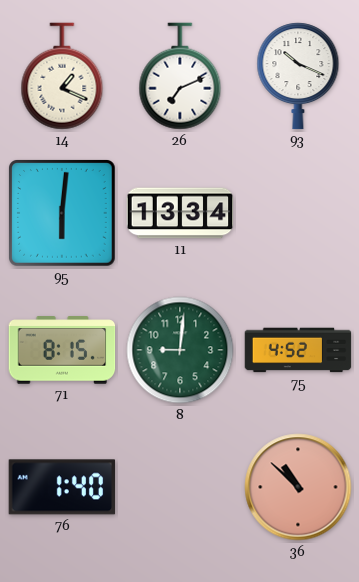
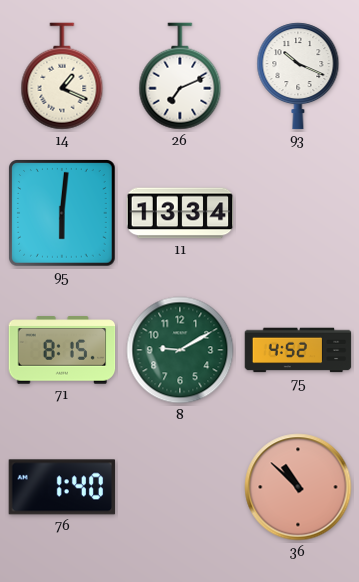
8: 9:01 -> 9:10 (180, 350)
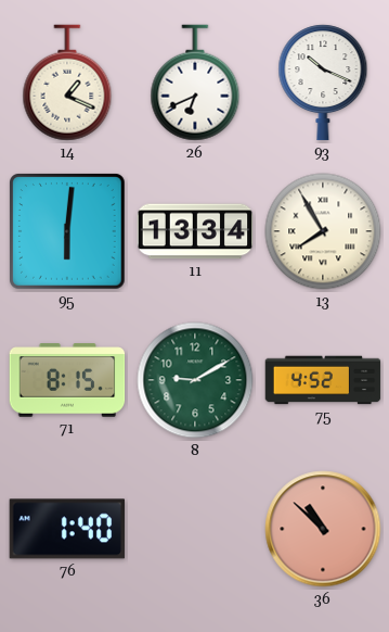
26: 7:11 -> 6:41 (195, 83)
13: none -> 7:55 (323, 231)
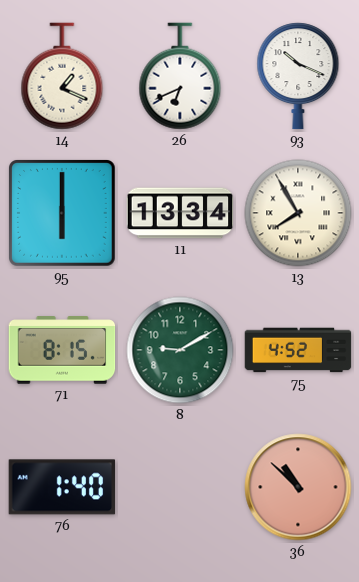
95: 6:01 -> 6:00 (63, 214)
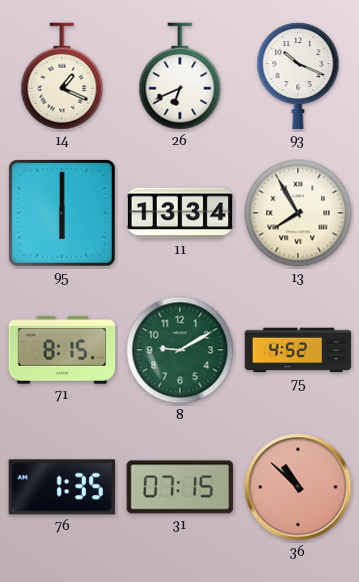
76: 1:40 -> 1:35 (62, 487)
31: none -> 07:15 (180, 487)
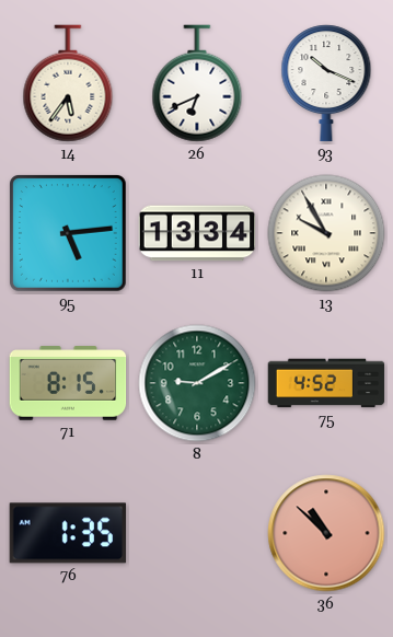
14: 1:19 -> 5:36 (68, 83)
95: 6:00 -> 5:14 (69, 234)
13: 7:55 -> 9:55 (326, 233)
31: 07:15 -> none (180, 487)
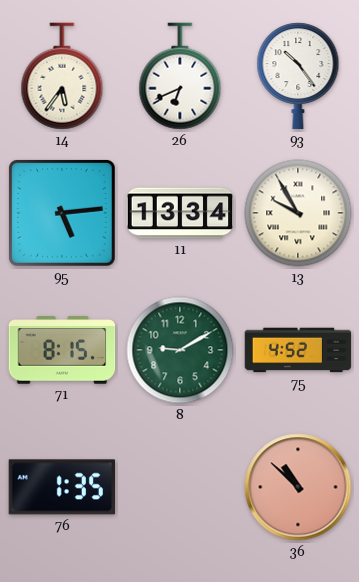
93: 10:19 -> 10:24 (298, 76)
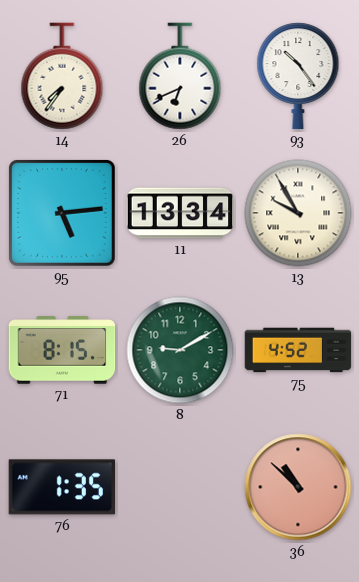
14: 5:36 -> 7:36 (62, 76)
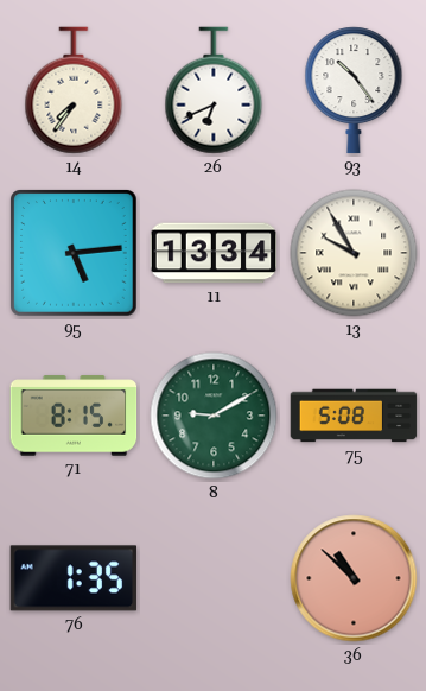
75: 4:52 -> 5:08 (354, 416)
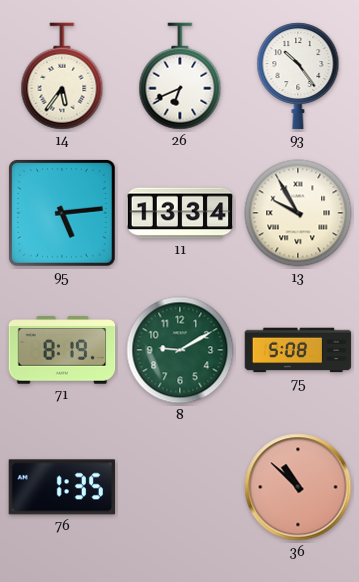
14: 7:36 -> 5:36 (62, 76)
71: 8:15 -> 8:19 (62, 350)
